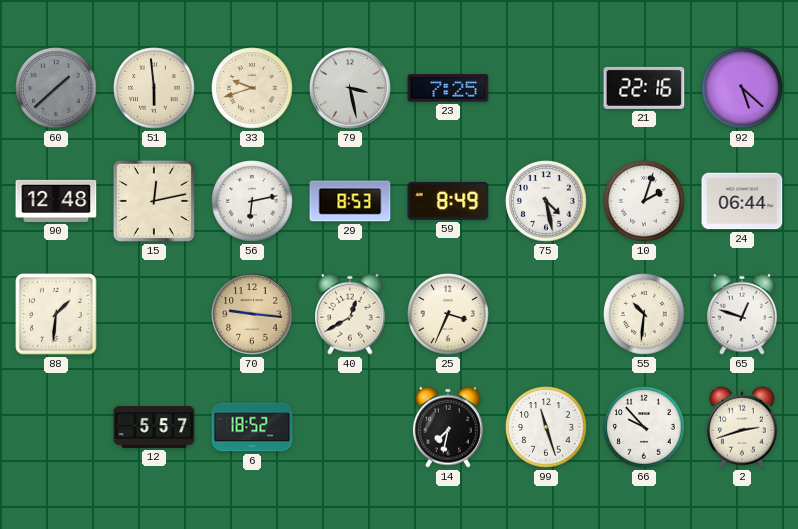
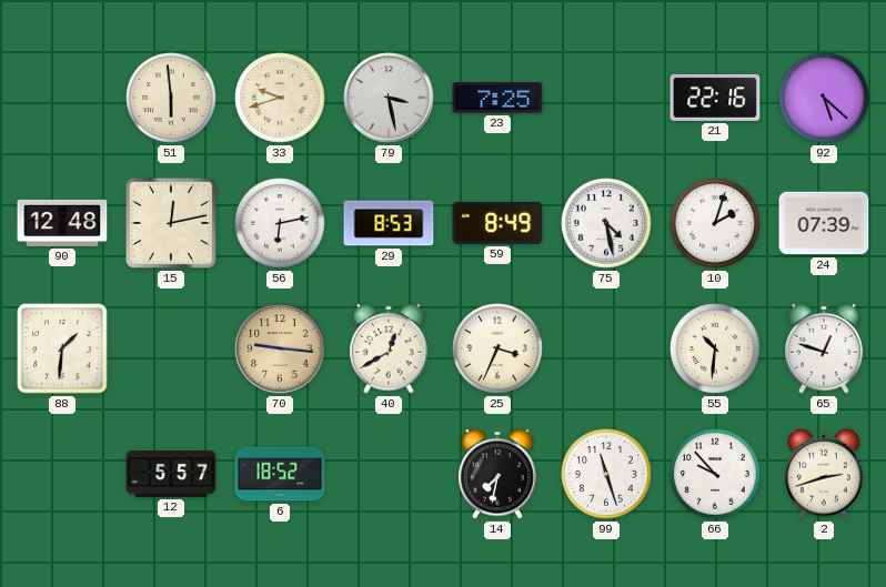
60: 1:38 -> none (56, 88)
24: 06:44 -> 07:39 (824, 223)
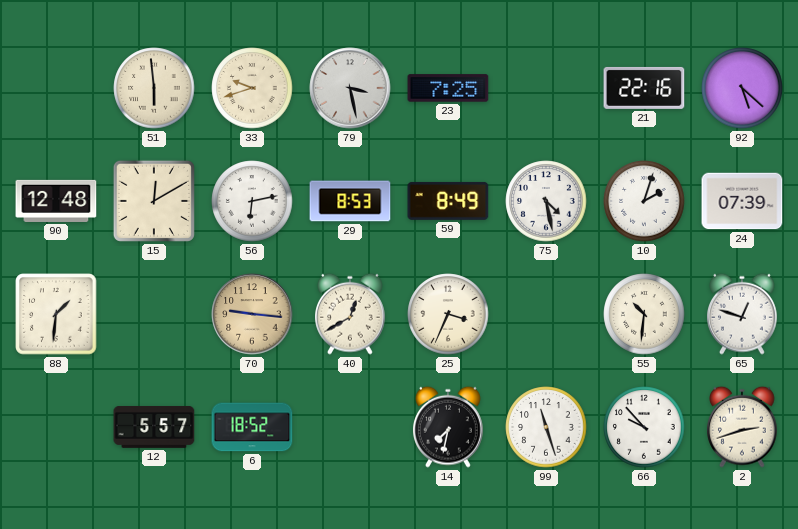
15: 12:13 -> 12:10 (154, 201)
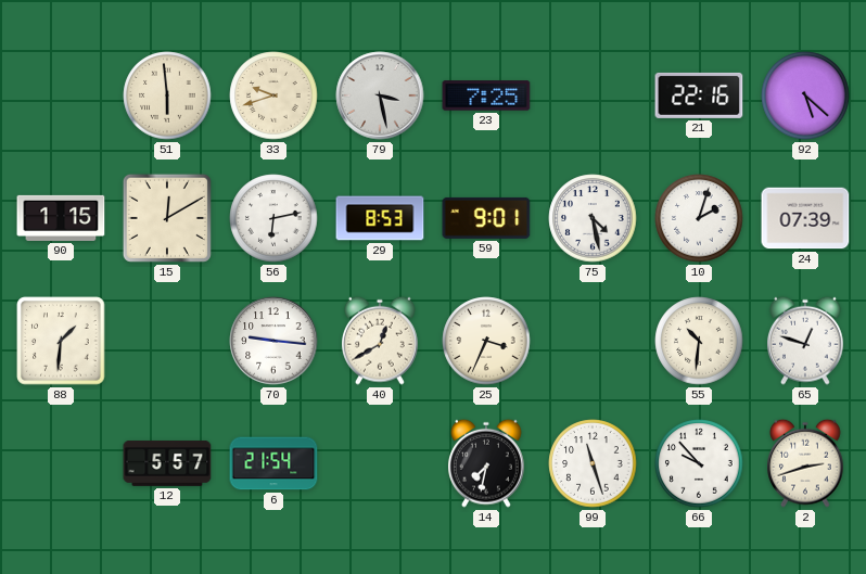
90: 12:48 -> 1:15 (61, 218)
59: 8:49 -> 9:01 (486, 218)
70 dial: champagne -> white (273, 341)
6: 18:52 -> 21:54 (273, 463)
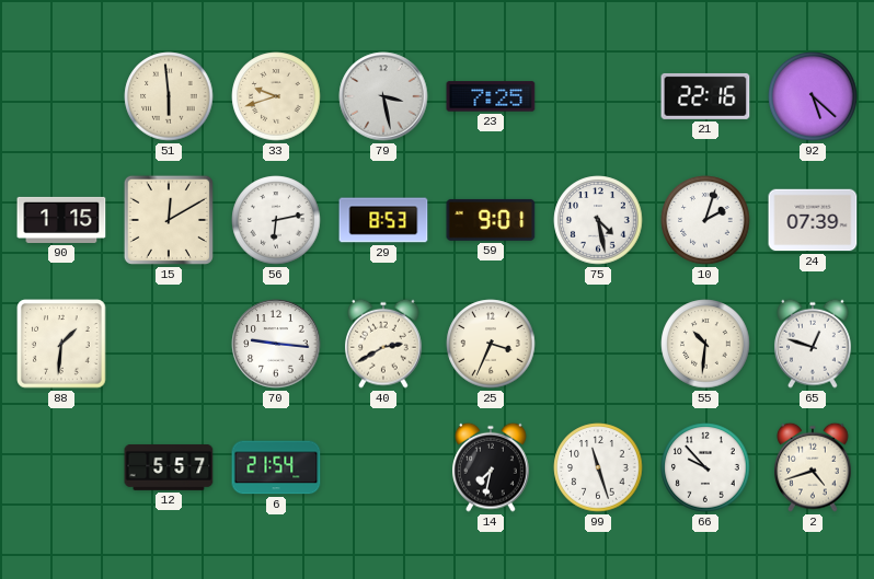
40: 12:40 -> 2:40 (384, 344)
2: 2:42 -> 4:42 (814, 467)
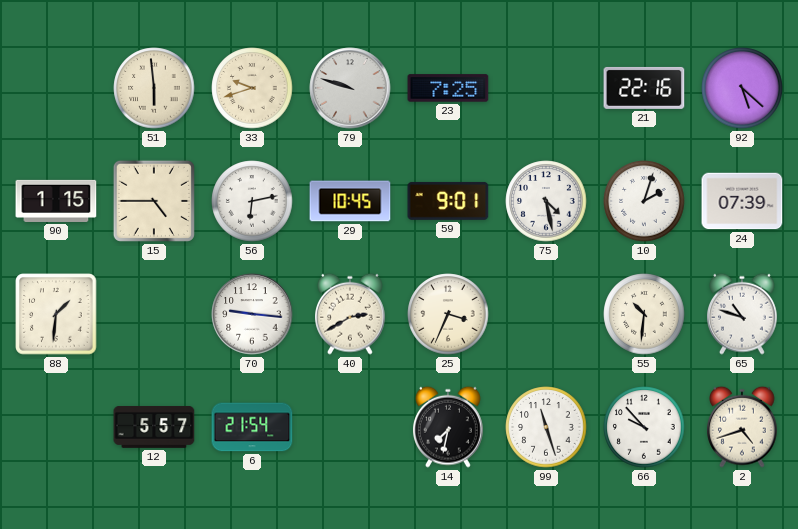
79: 3:28 -> 9:48 (350, 88)
15: 12:10 -> 4:45 (154, 201)
29: 8:53 -> 10:45 (350, 201)
65: 12:48 -> 10:48 (743, 314)
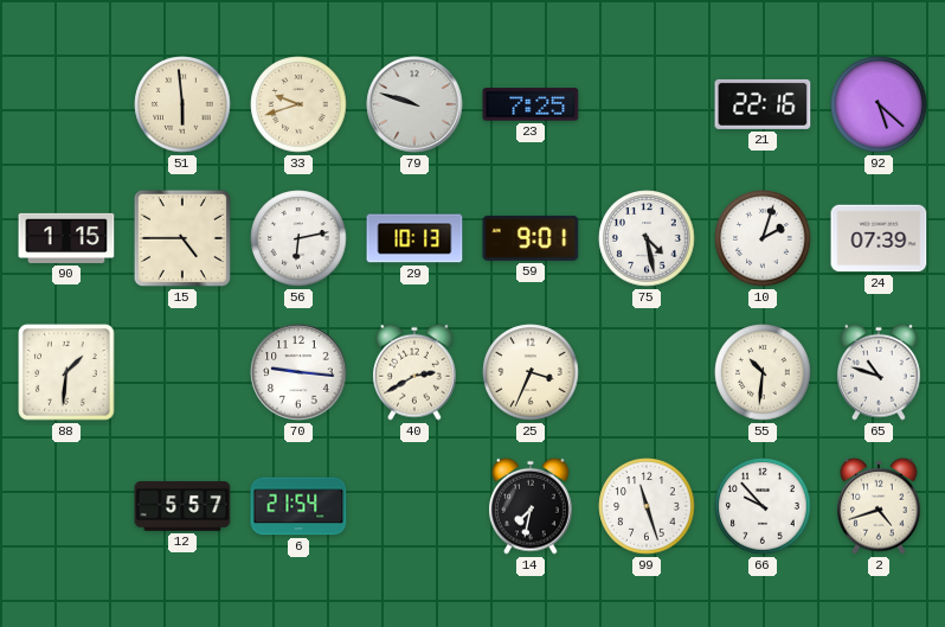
29: 10:45 -> 10:13 (414, 238)
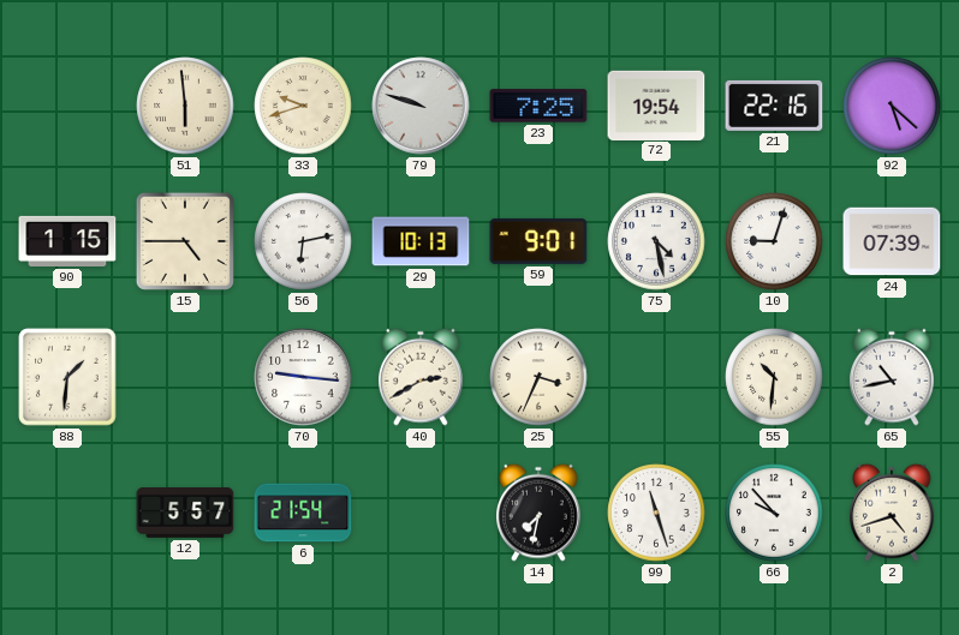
72: none -> 19:54 (656, 104)
10: 2:03 -> 9:03 (774, 241)
65: 10:48 -> 10:43 (893, 377)
